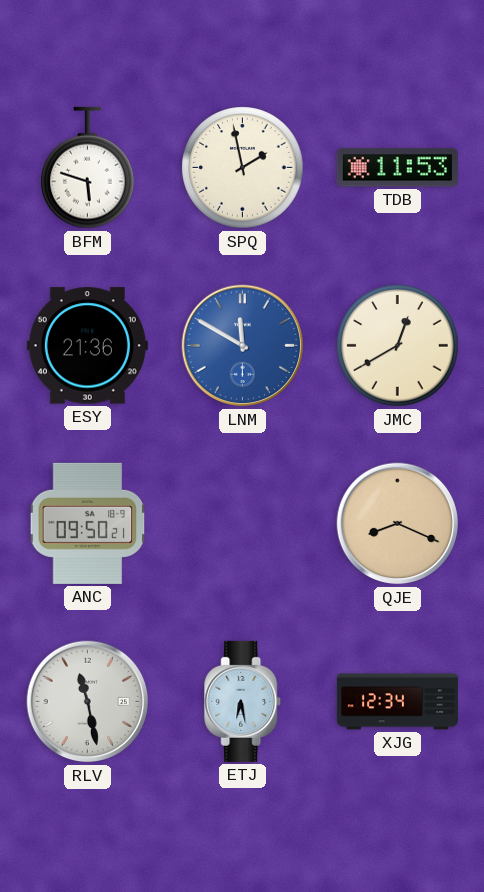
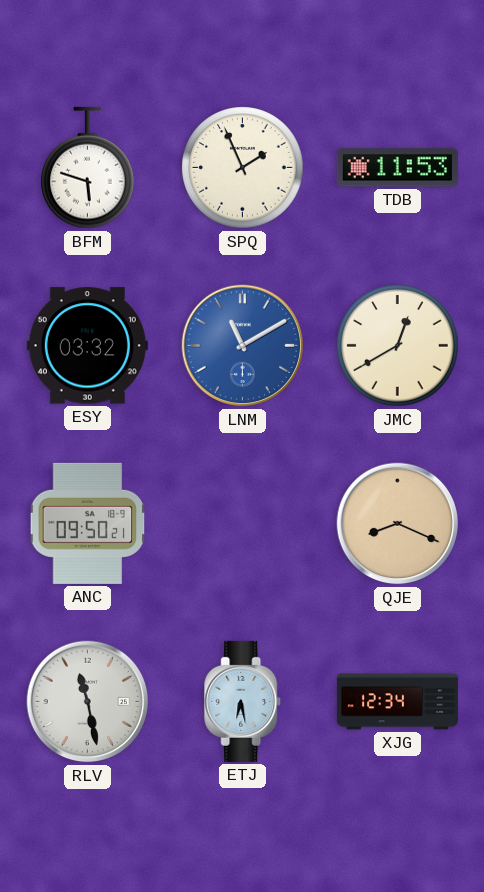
SPQ: 1:58 -> 1:56 (243, 168)
ESY: 21:36 -> 03:32 (87, 346)
LNM: 11:50 -> 11:10 (243, 346)
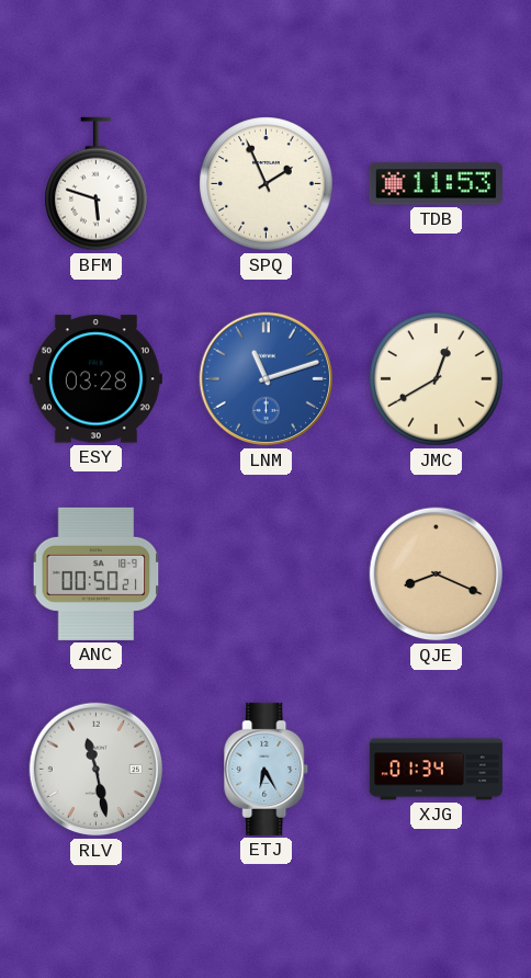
ESY: 03:32 -> 03:28 (95, 379)
LNM: 11:10 -> 11:12 (267, 379)
ANC: 09:50 -> 00:50 (97, 573)
ETJ: 6:28 -> 6:25 (267, 769)
XJG: 12:34 -> 01:34 (436, 770)
